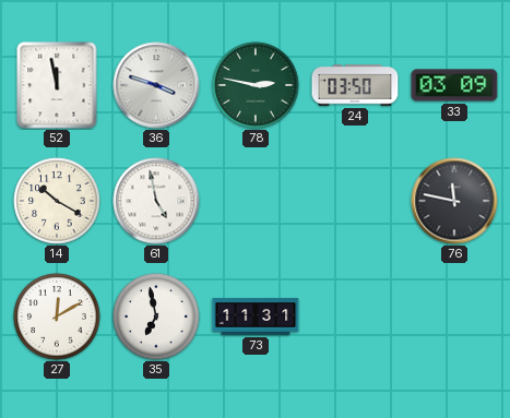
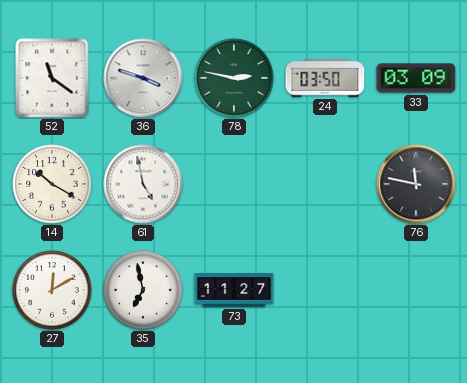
52: 11:58 -> 11:21 (52, 78)
73: 11:31 -> 11:27 (234, 290)
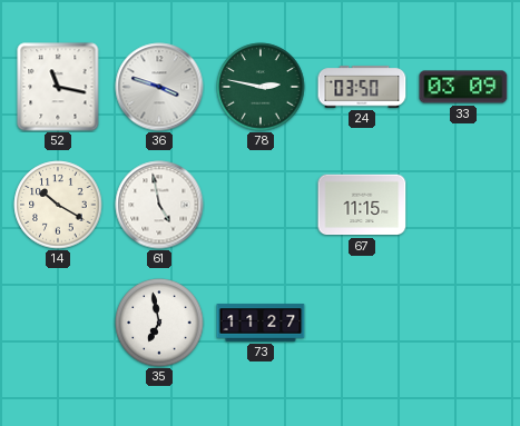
52: 11:21 -> 11:17 (58, 87)
67: none -> 11:15 (362, 205)
76: 11:47 -> none (416, 184)
27: 12:10 -> none (52, 290)
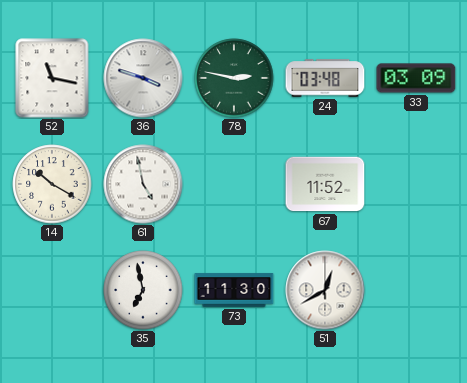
24: 03:50 -> 03:48 (325, 78)
67: 11:15 -> 11:52 (325, 184)
73: 11:27 -> 11:30 (234, 290)
51: none -> 12:40 (325, 290)
